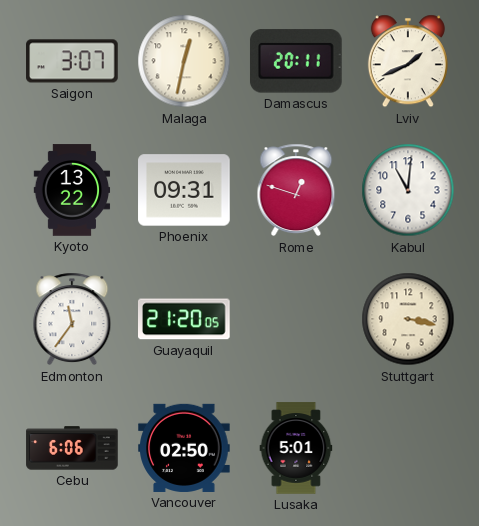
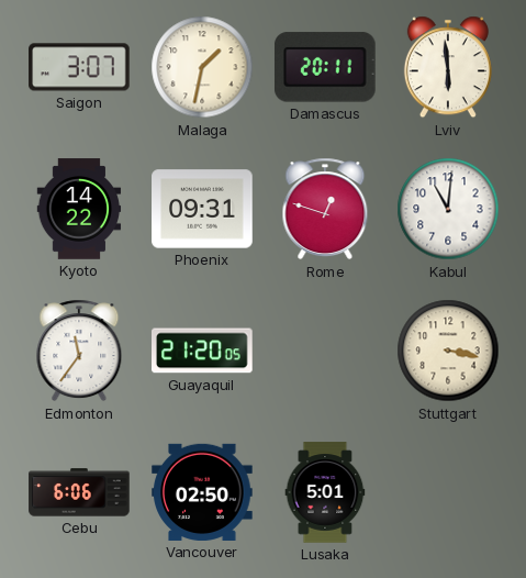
Malaga: 12:32 -> 1:32 (202, 67)
Lviv: 1:41 -> 5:59 (448, 67)
Kyoto: 13:22 -> 14:22 (79, 209)
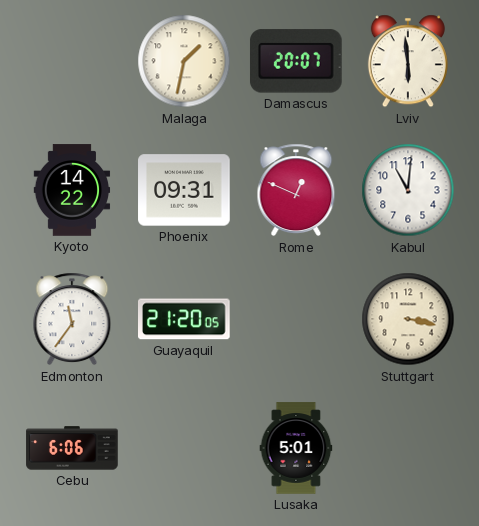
Saigon: 3:07 -> none (79, 67)
Damascus: 20:11 -> 20:07 (296, 61)
Rome: 12:48 -> 12:49 (296, 190)
Vancouver: 02:50 -> none (202, 492)
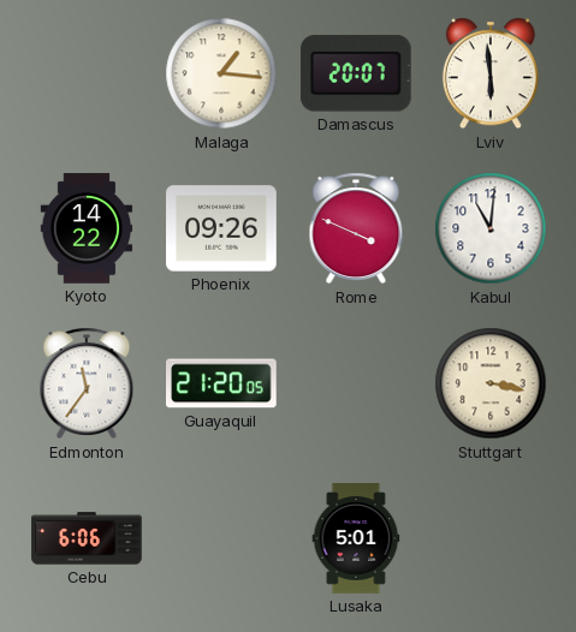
Malaga: 1:32 -> 1:16 (221, 73)
Phoenix: 09:31 -> 09:26 (221, 228)
Rome: 12:49 -> 3:49 (356, 228)
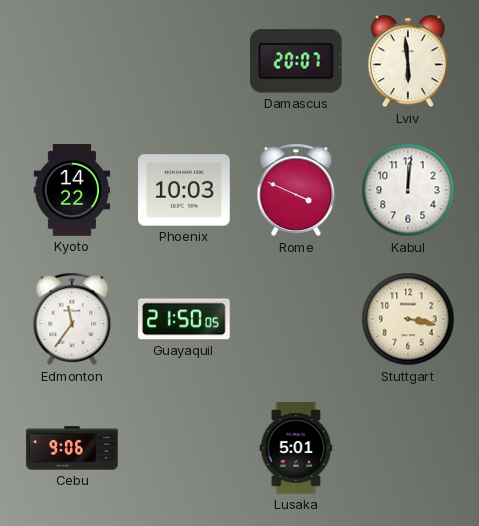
Malaga: 1:16 -> none (221, 73)
Phoenix: 09:26 -> 10:03 (184, 190)
Kabul: 11:01 -> 12:01 (408, 190)
Guayaquil: 21:20 -> 21:50 (185, 319)
Cebu: 6:06 -> 9:06 (72, 448)
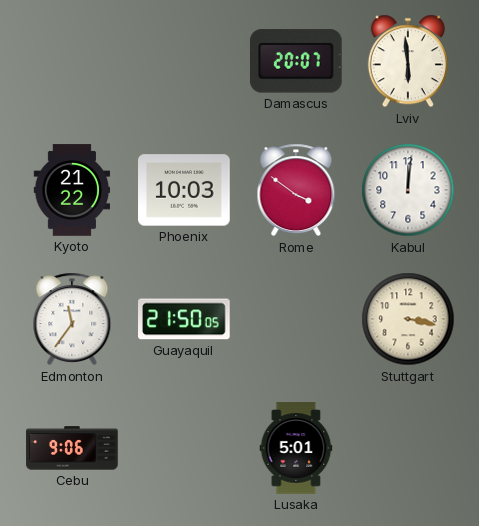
Kyoto: 14:22 -> 21:22 (72, 190)
Rome: 3:49 -> 3:51 (296, 190)
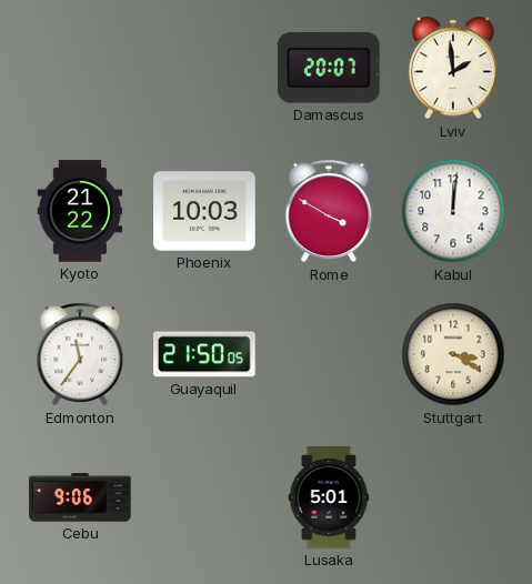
Lviv: 5:59 -> 1:59 (453, 68)
Rome: 3:51 -> 3:50 (329, 211)
Stuttgart: 3:17 -> 3:20 (453, 354)
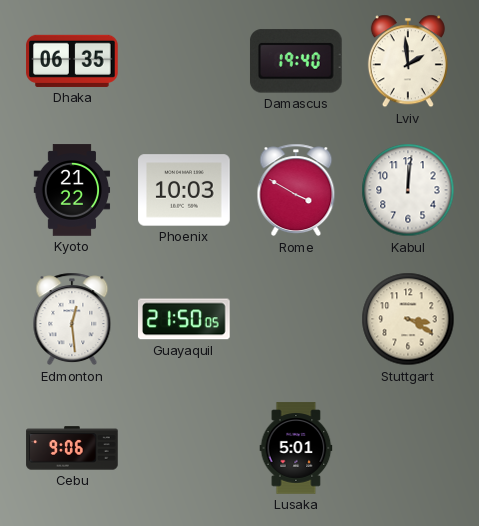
Dhaka: none -> 06:35 (72, 61)
Damascus: 20:07 -> 19:40 (296, 61)
Edmonton: 11:36 -> 12:29 (72, 319)
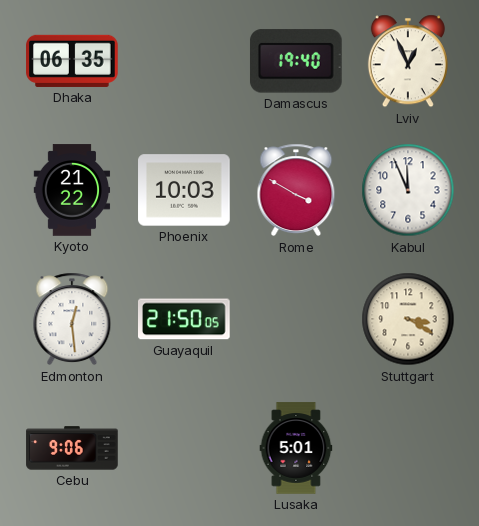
Lviv: 1:59 -> 12:56 (408, 61)
Kabul: 12:01 -> 11:56 (408, 190)
